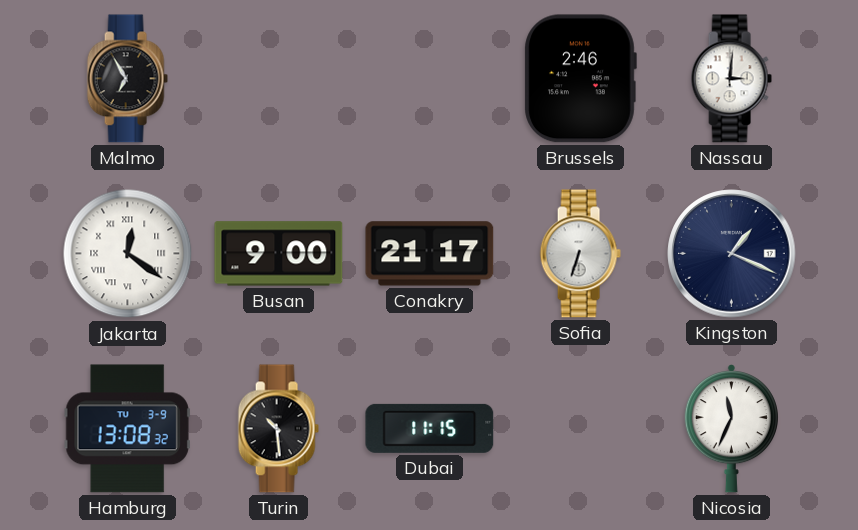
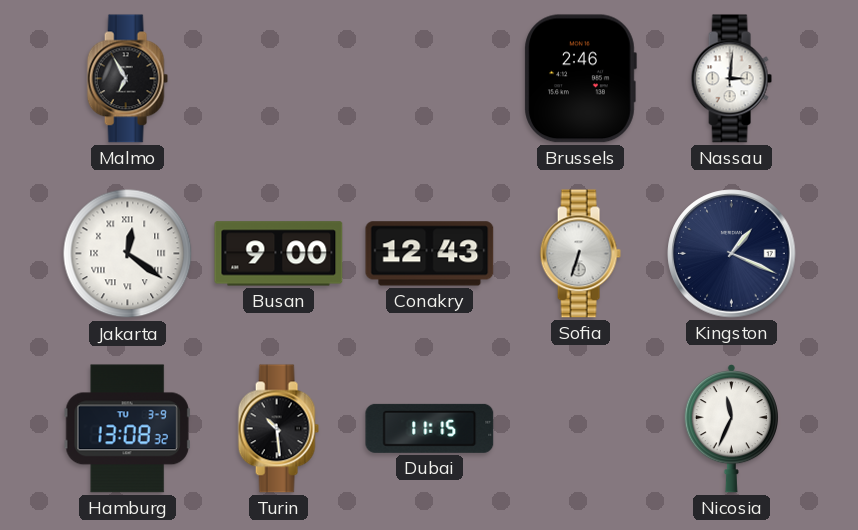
Conakry: 21:17 -> 12:43 (430, 254)
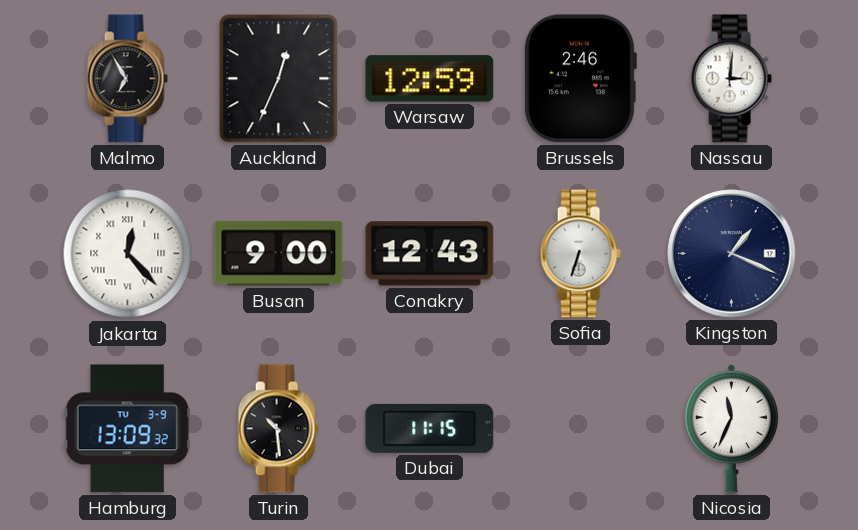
Auckland: none -> 12:34 (279, 79)
Warsaw: none -> 12:59 (430, 79)
Jakarta: 12:21 -> 12:23 (128, 254)
Hamburg: 13:08 -> 13:09 (127, 429)
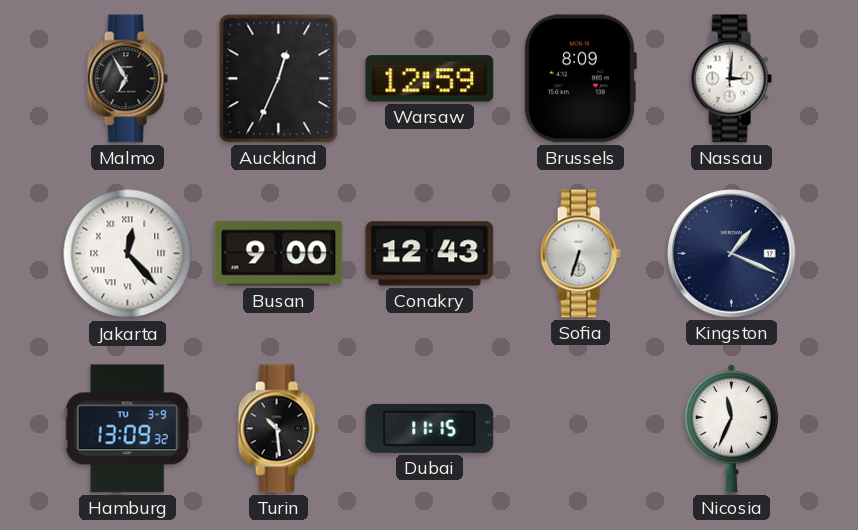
Brussels: 2:46 -> 8:09 (580, 79)
